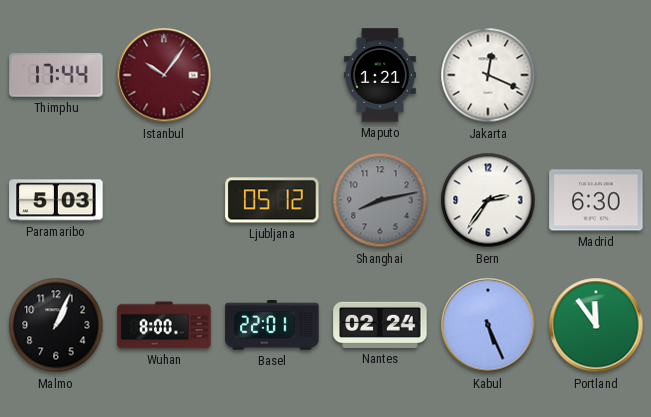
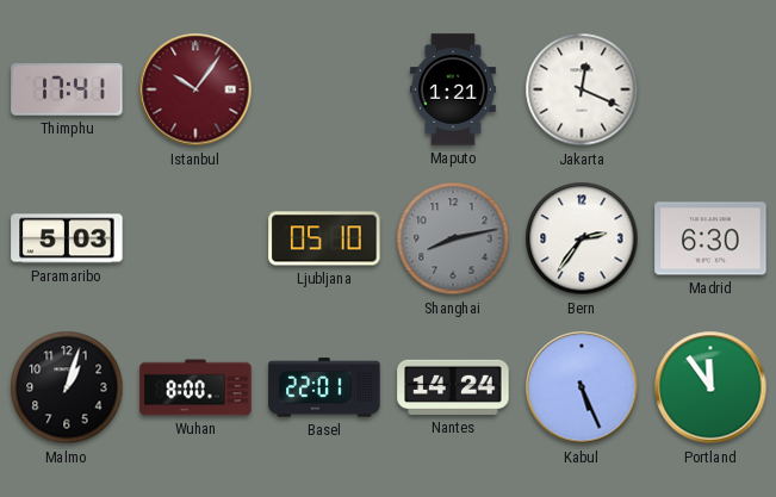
Thimphu: 17:44 -> 17:41 (67, 89)
Ljubljana: 05:12 -> 05:10 (324, 238)
Malmo: 1:04 -> 1:03 (67, 387)
Nantes: 02:24 -> 14:24 (453, 387)
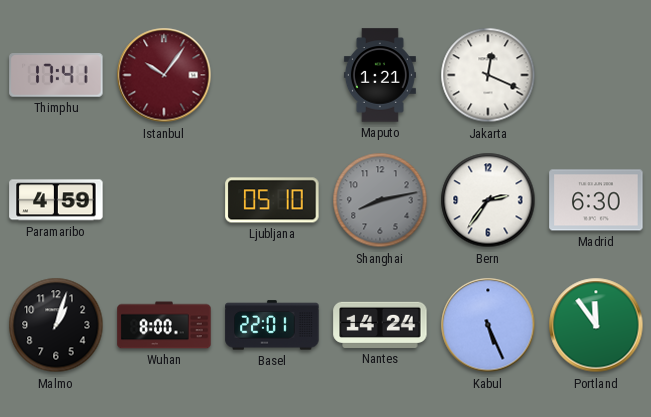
Paramaribo: 5:03 -> 4:59 (56, 200)
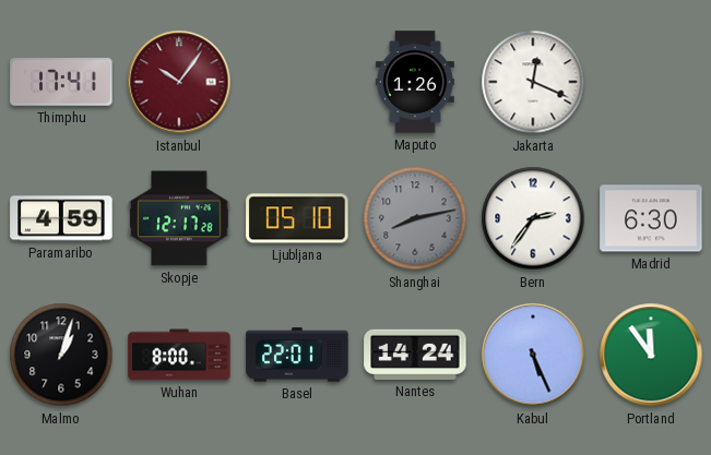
Maputo: 1:21 -> 1:26 (415, 82)
Skopje: none -> 12:17 (179, 218)
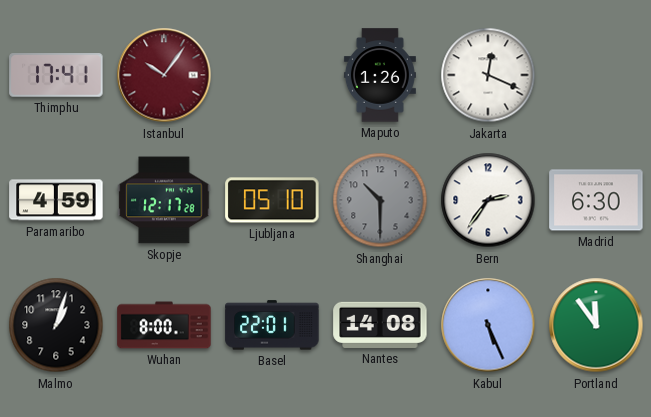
Shanghai: 8:13 -> 10:30 (380, 200)
Nantes: 14:24 -> 14:08 (380, 325)
